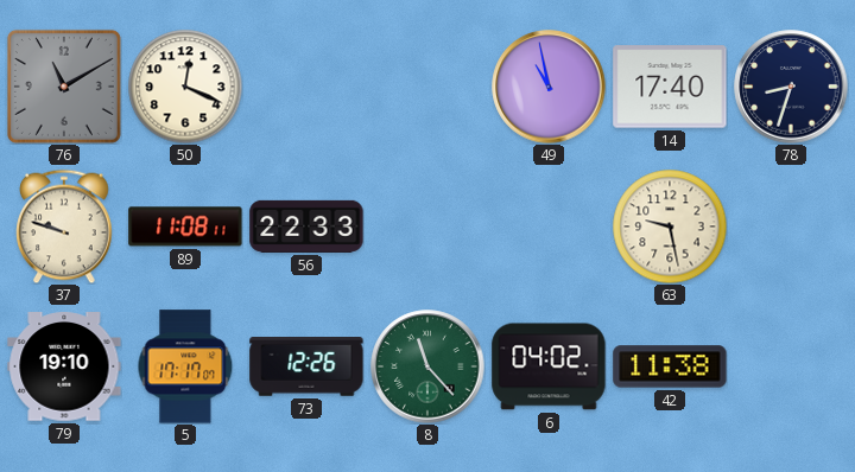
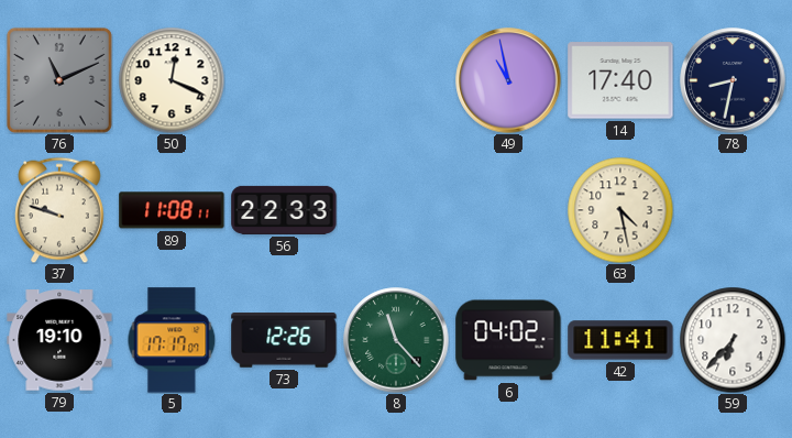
76: 11:10 -> 11:11 (59, 80)
78: 8:33 -> 8:32 (733, 80)
63: 9:28 -> 4:28 (620, 210)
42: 11:38 -> 11:41 (620, 340)
59: none -> 6:37 (733, 340)
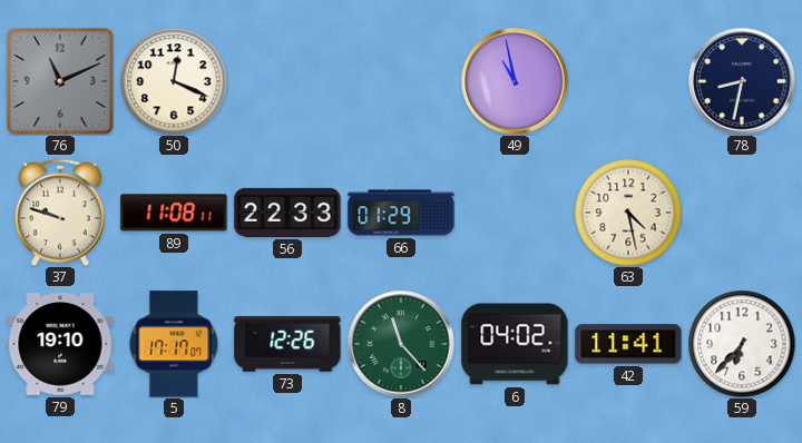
14: 17:40 -> none (620, 80)
66: none -> 01:29 (401, 213)
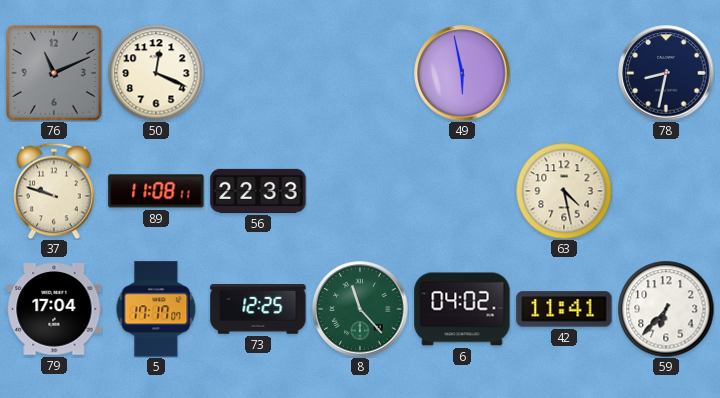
49: 10:58 -> 5:58 (462, 73)
66: 01:29 -> none (401, 213)
79: 19:10 -> 17:04 (54, 309)
73: 12:26 -> 12:25 (258, 310)
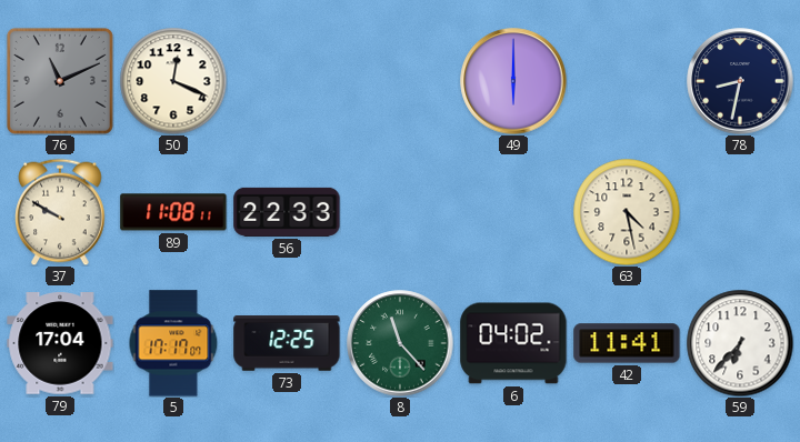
49: 5:58 -> 6:00 (513, 81)
37: 9:48 -> 9:50 (60, 212)
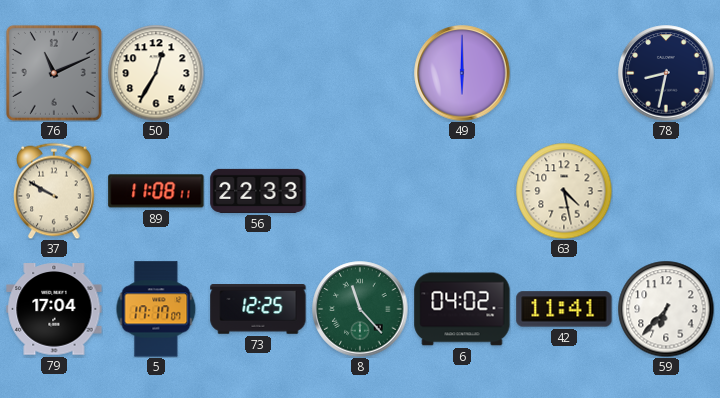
50: 12:19 -> 12:35 (156, 73)
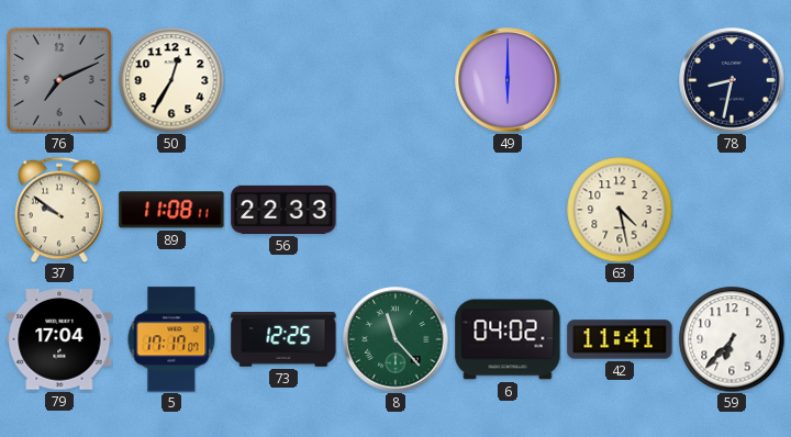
76: 11:11 -> 7:11 (59, 80)
37: 9:50 -> 9:51 (59, 210)
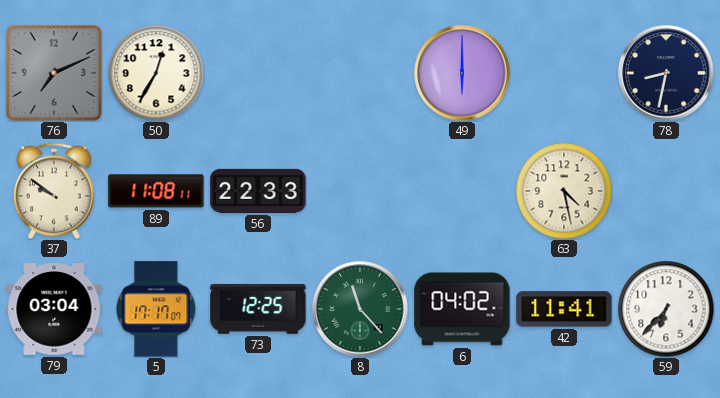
79: 17:04 -> 03:04 (54, 309)
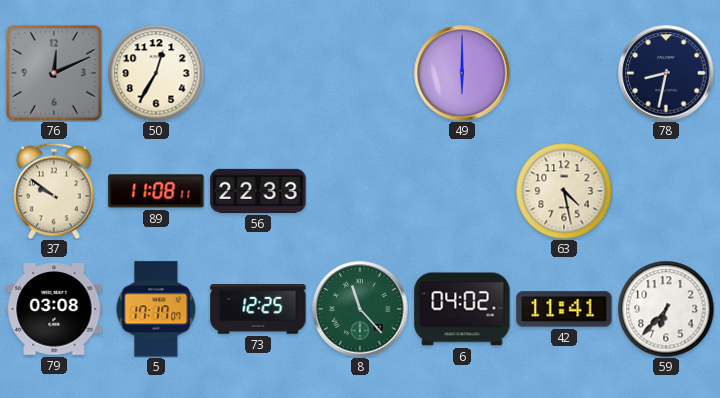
76: 7:11 -> 12:11 (54, 73)
79: 03:04 -> 03:08 (54, 309)
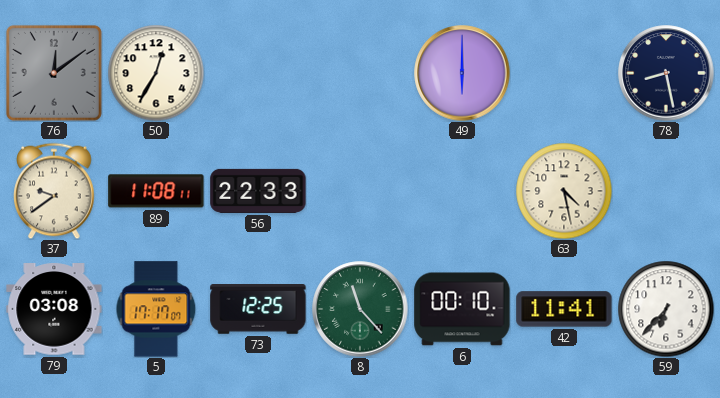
76: 12:11 -> 12:09 (54, 73)
78: 8:32 -> 8:28 (666, 73)
37: 9:51 -> 9:39 (54, 191)
6: 04:02 -> 00:10 (462, 309)
